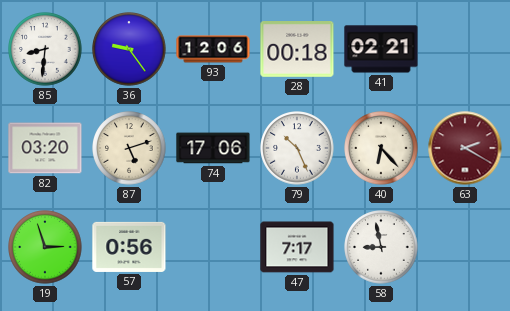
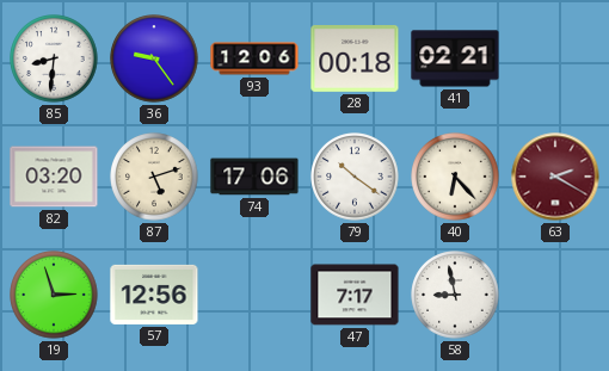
79: 10:26 -> 10:21 (355, 177)
57: 0:56 -> 12:56 (154, 295)
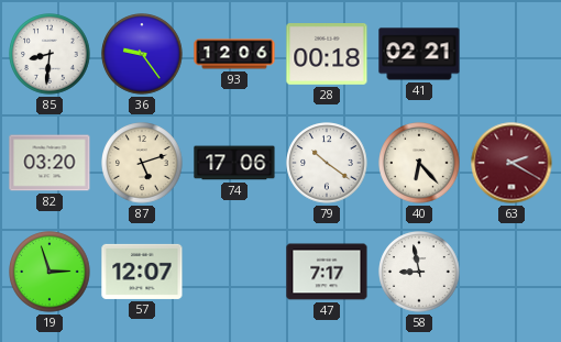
57: 12:56 -> 12:07 (142, 272)
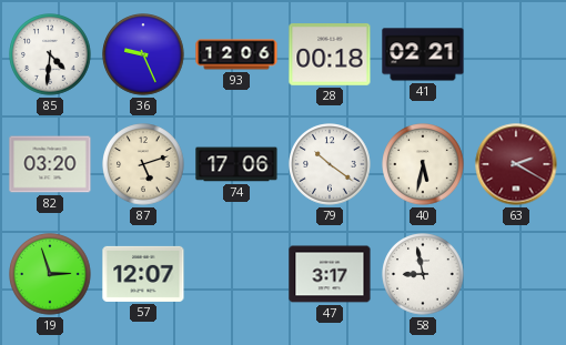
85: 8:31 -> 4:31 (50, 54)
36: 9:24 -> 9:26 (143, 54)
40: 6:23 -> 5:32 (423, 164)
47: 7:17 -> 3:17 (330, 274)
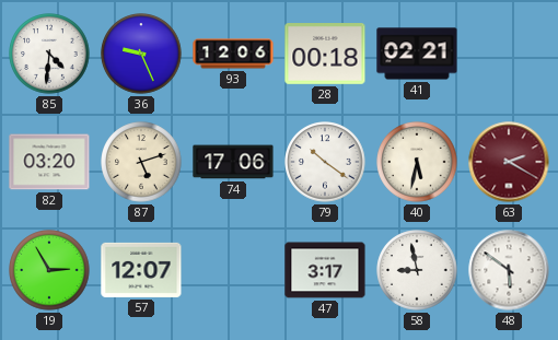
19: 2:57 -> 2:55 (49, 270)
48: none -> 5:51 (509, 270)
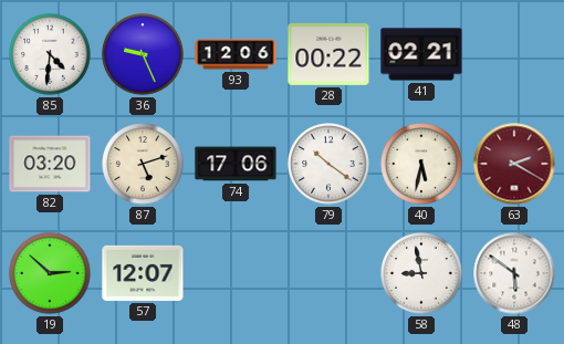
28: 00:18 -> 00:22 (328, 55)
19: 2:55 -> 2:52 (50, 273)
47: 3:17 -> none (325, 270)
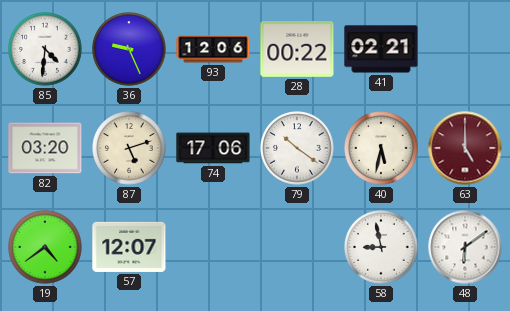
63: 2:20 -> 5:00 (465, 148)
19: 2:52 -> 4:39 (45, 247)
48: 5:51 -> 6:09 (465, 247)
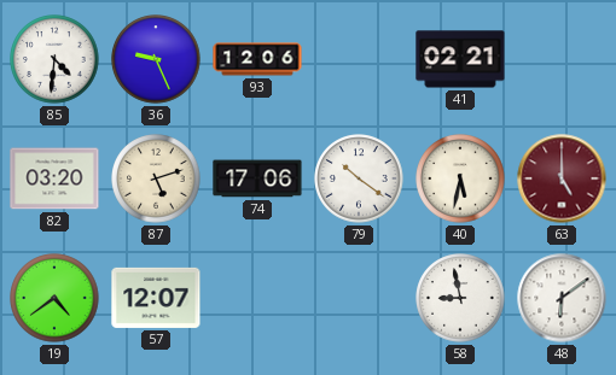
28: 00:22 -> none (297, 50)
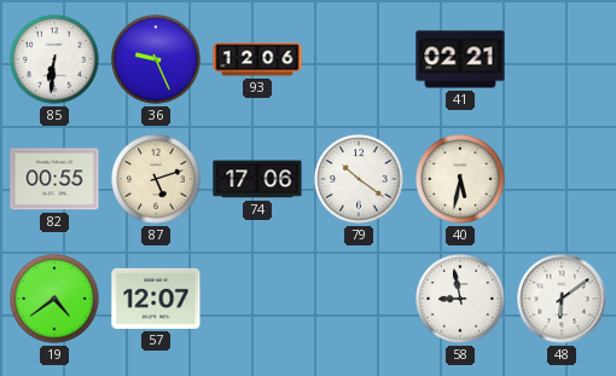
85: 4:31 -> 6:31 (54, 59)
82: 03:20 -> 00:55 (54, 179)
63: 5:00 -> none (562, 178)
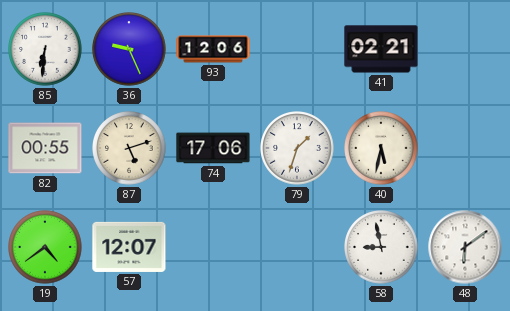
79: 10:21 -> 1:33 (297, 148)
